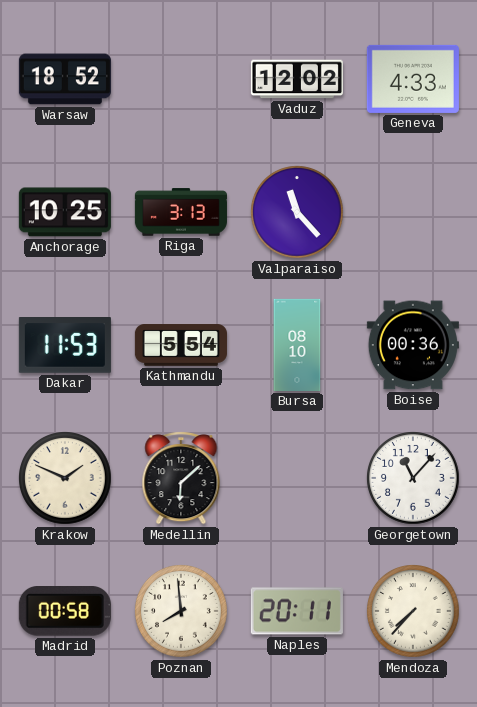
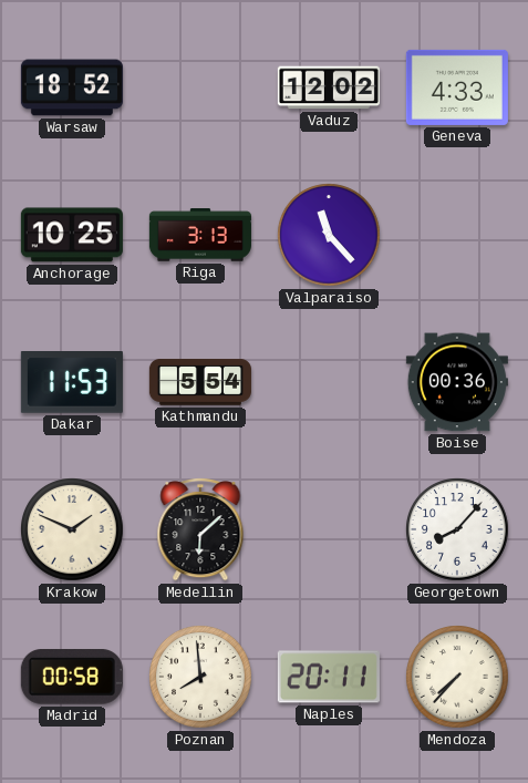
Bursa: 08:10 -> none (297, 345)
Georgetown: 11:07 -> 8:07 (458, 530)
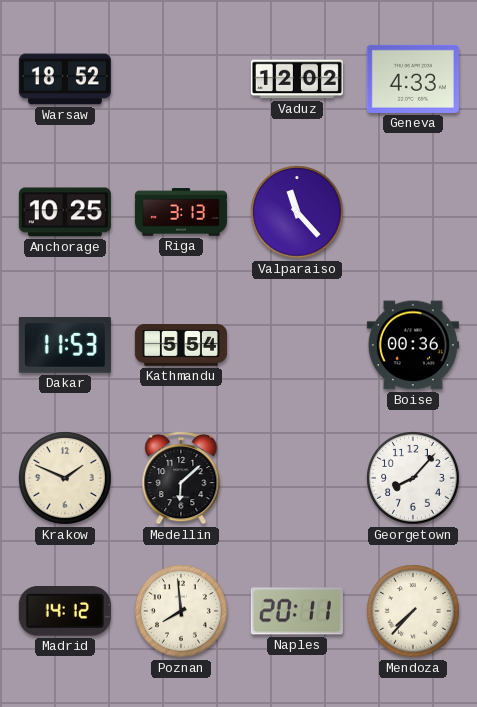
Madrid: 00:58 -> 14:12 (65, 612)
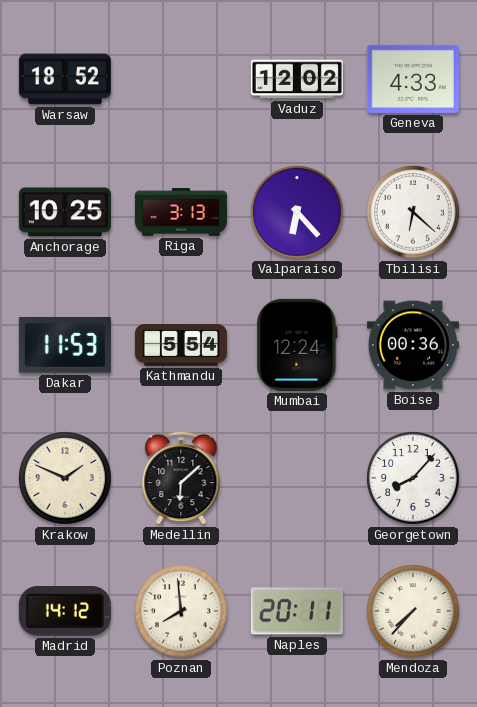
Valparaiso: 11:23 -> 6:23 (298, 213)
Tbilisi: none -> 6:22 (414, 213)
Mumbai: none -> 12:24 (297, 345)
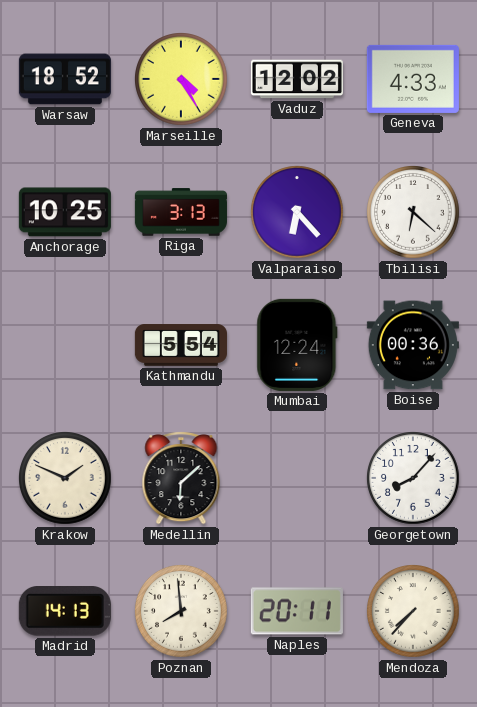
Marseille: none -> 4:25 (182, 80)
Dakar: 11:53 -> none (65, 345)
Madrid: 14:12 -> 14:13 (65, 612)
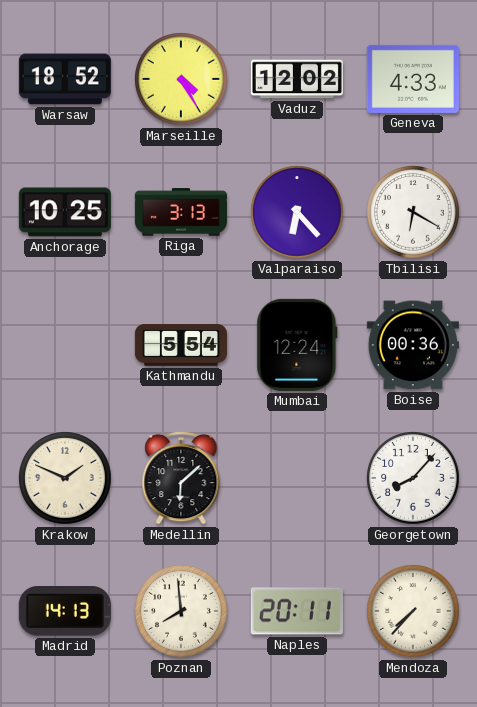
Tbilisi: 6:22 -> 6:20 (414, 213)
